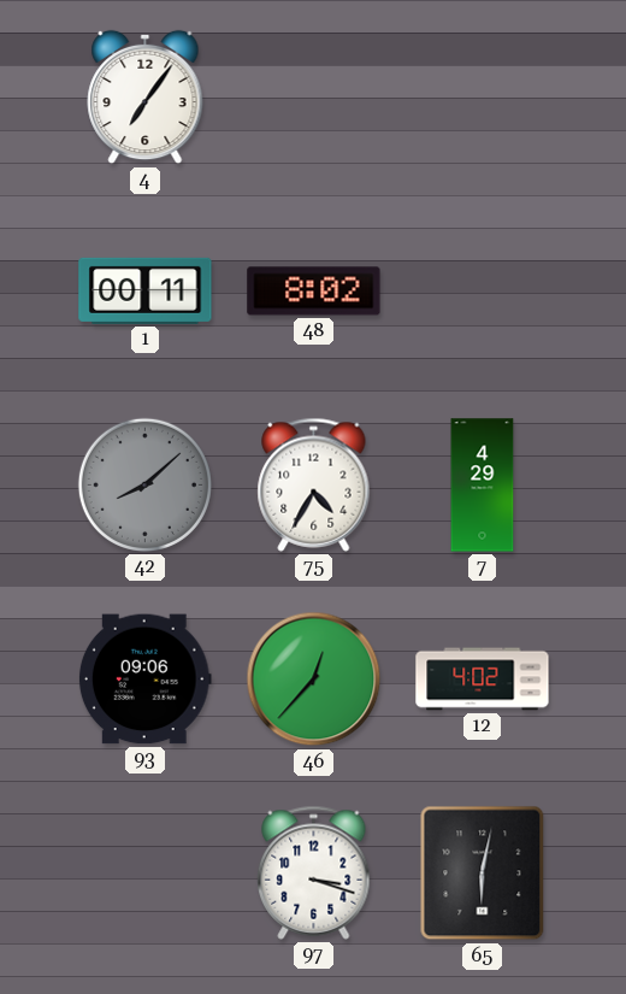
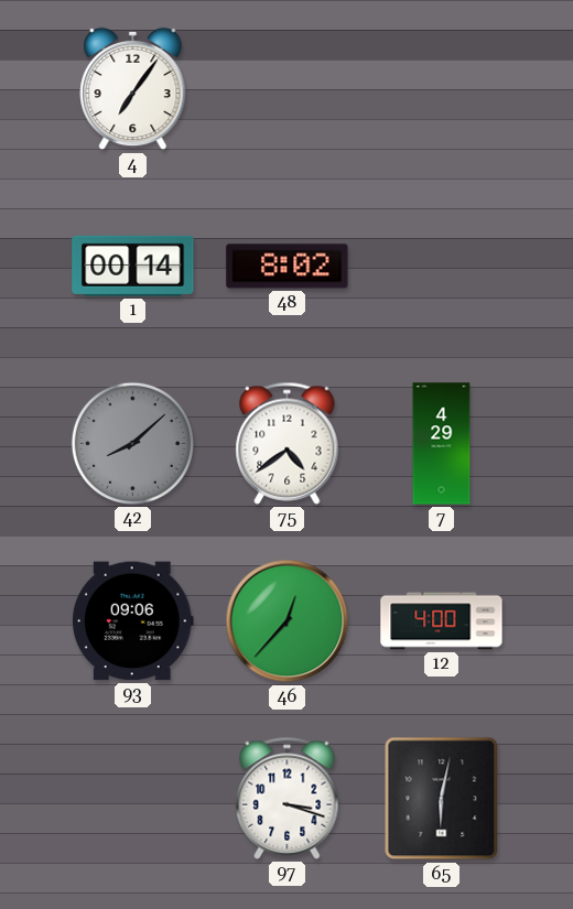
1: 00:11 -> 00:14 (133, 266)
75: 4:35 -> 4:39 (288, 443)
12: 4:02 -> 4:00 (442, 621)
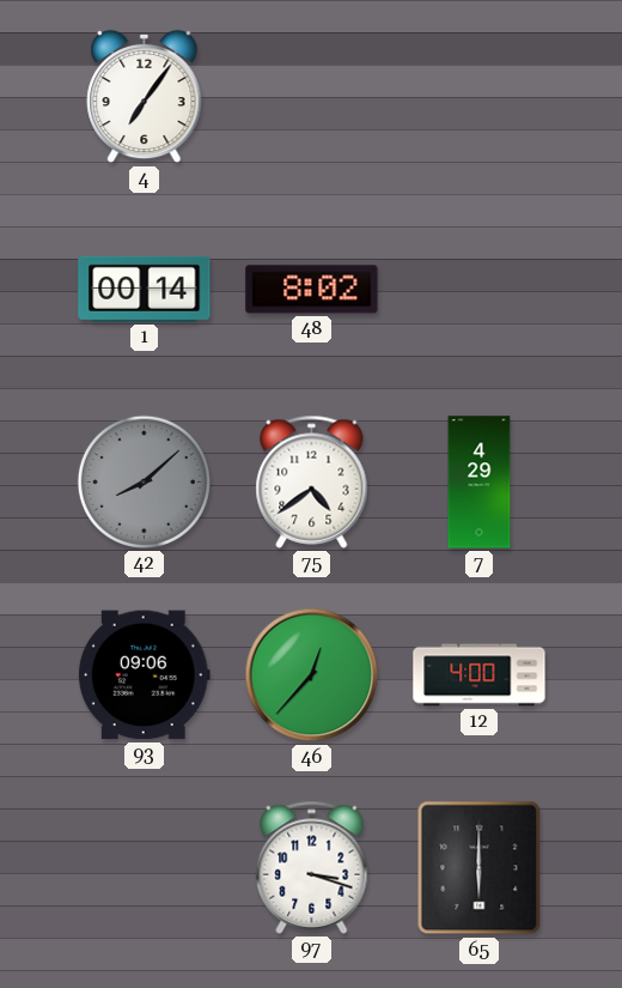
65: 6:02 -> 6:00 (480, 868)
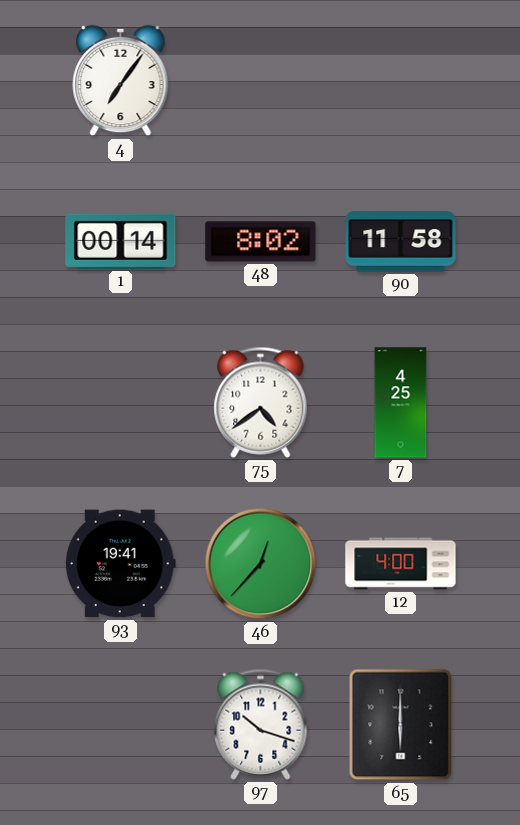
90: none -> 11:58 (401, 242)
42: 8:08 -> none (144, 481)
7: 4:29 -> 4:25 (401, 403)
93: 09:06 -> 19:41 (120, 564)
97: 3:18 -> 10:18 (261, 724)
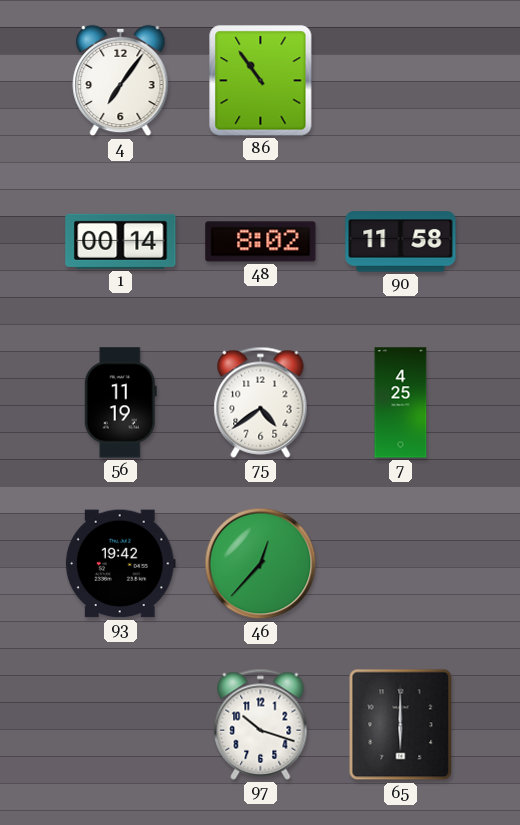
86: none -> 10:54 (261, 81)
56: none -> 11:19 (120, 403)
93: 19:41 -> 19:42 (120, 564)
12: 4:00 -> none (401, 564)
